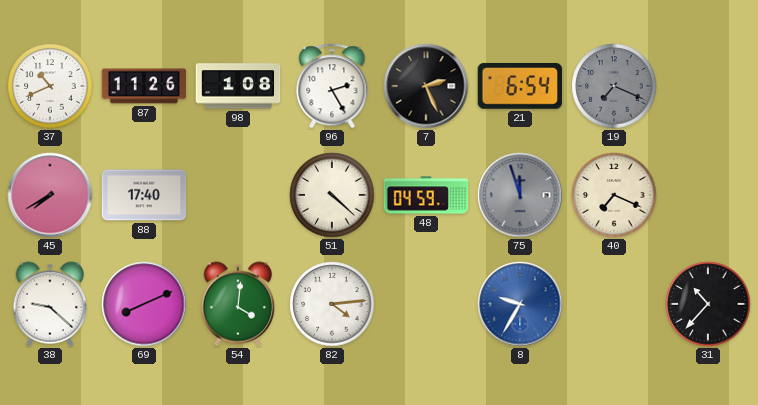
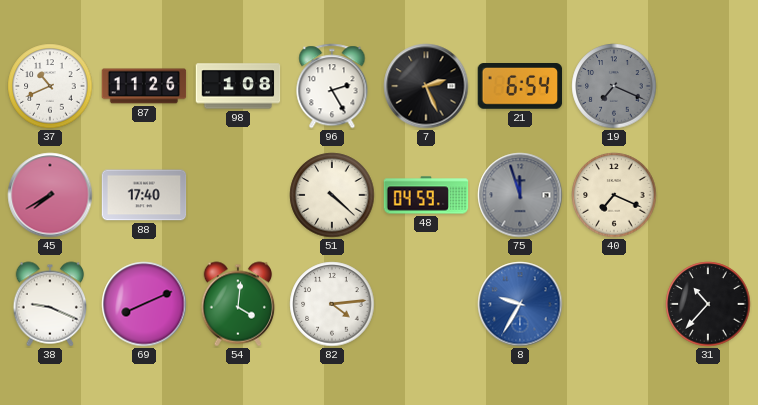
38: 9:22 -> 9:19 (50, 304)
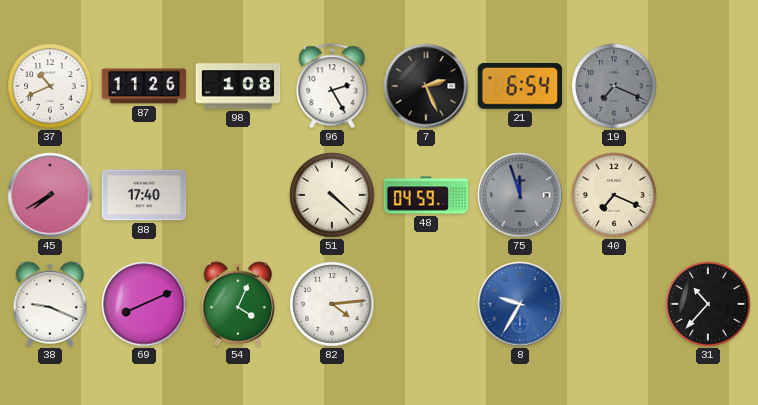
54: 4:01 -> 4:04 (238, 304)
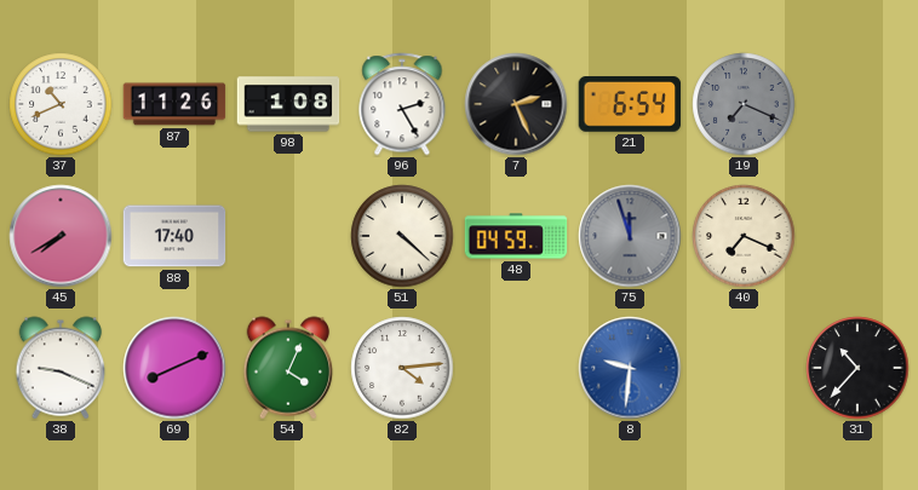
8: 9:35 -> 9:31 (630, 368)
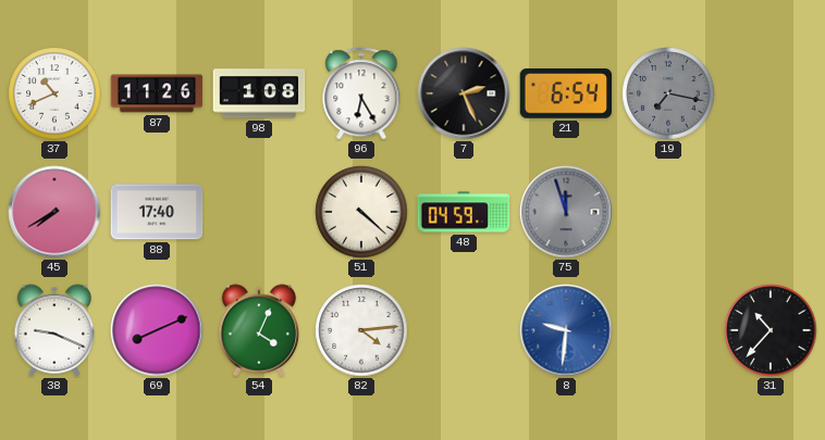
96: 2:25 -> 6:25 (361, 93)
19: 7:19 -> 7:17 (668, 93)
40: 7:19 -> none (744, 236)
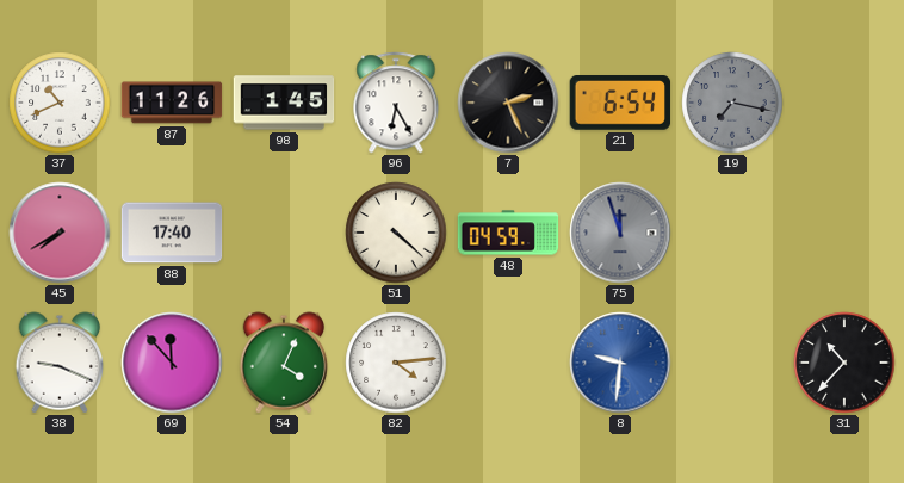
98: 1:08 -> 1:45 (284, 103)
69: 8:11 -> 11:53 (172, 363)
